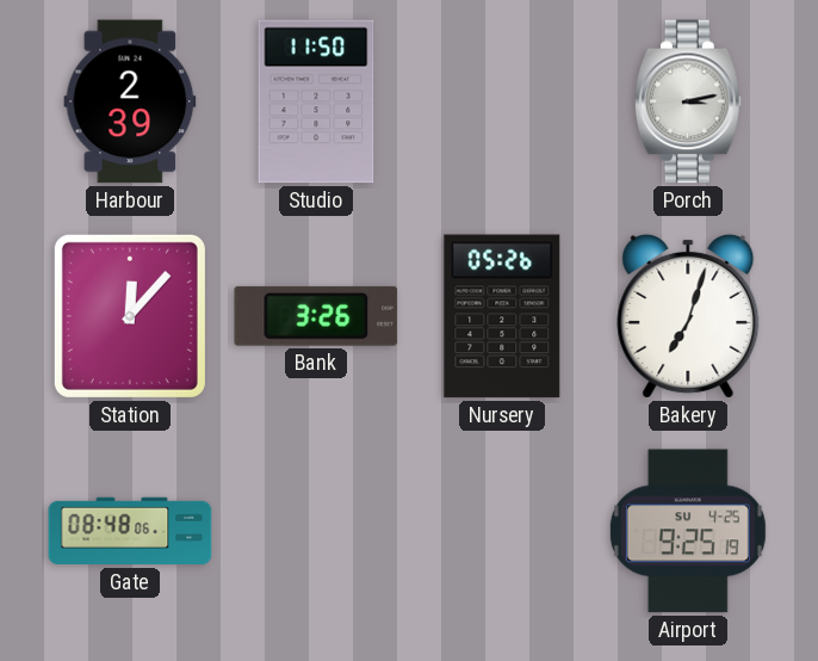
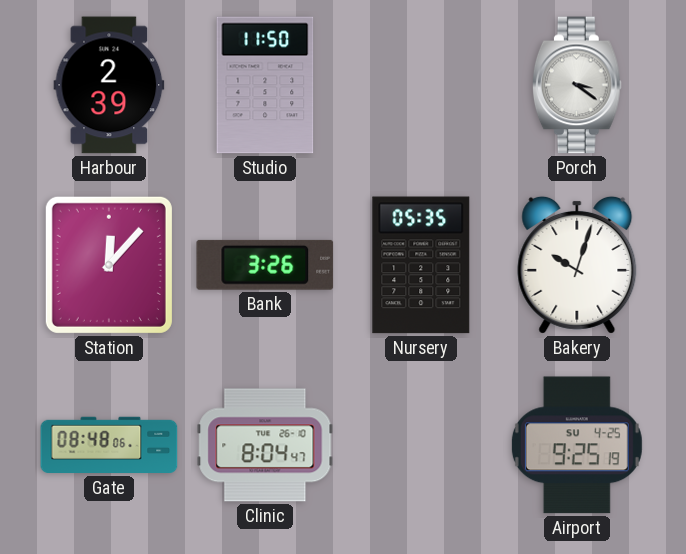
Porch: 3:13 -> 3:21 (577, 85)
Nursery: 05:26 -> 05:35 (421, 265)
Bakery: 7:03 -> 10:03 (577, 265)
Clinic: none -> 8:04 (265, 445)
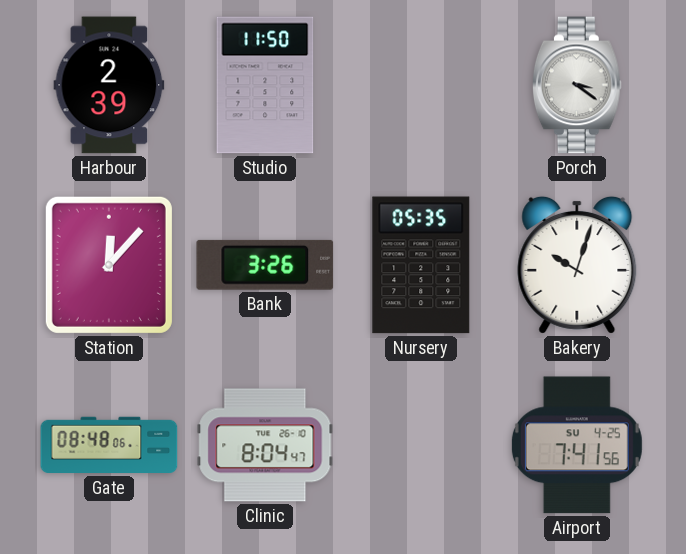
Airport: 9:25 -> 7:41 (577, 445)
